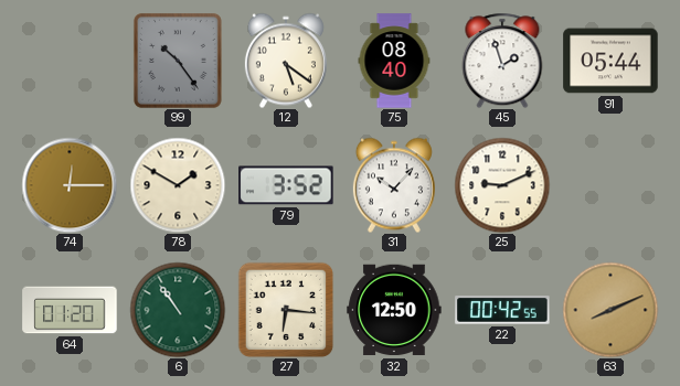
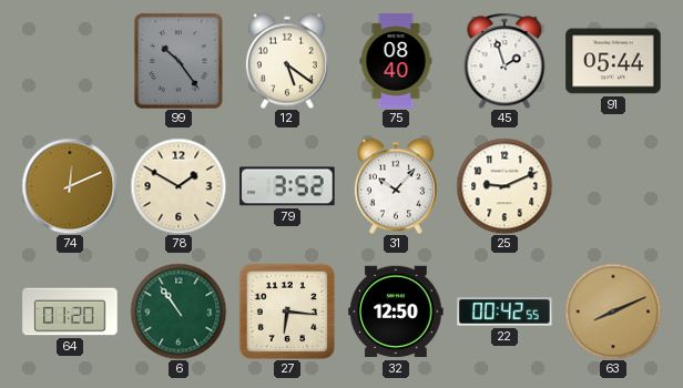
74: 12:15 -> 12:11 (70, 186)
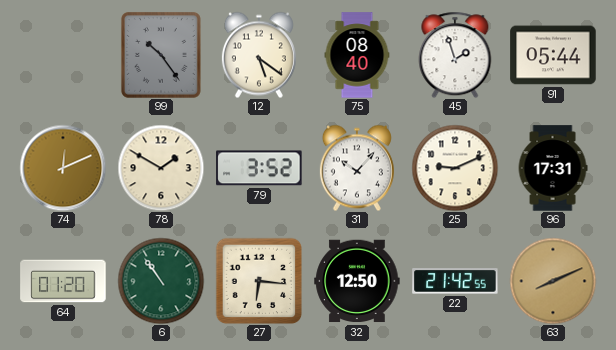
96: none -> 17:31 (553, 168)
22: 00:42 -> 21:42 (455, 281)
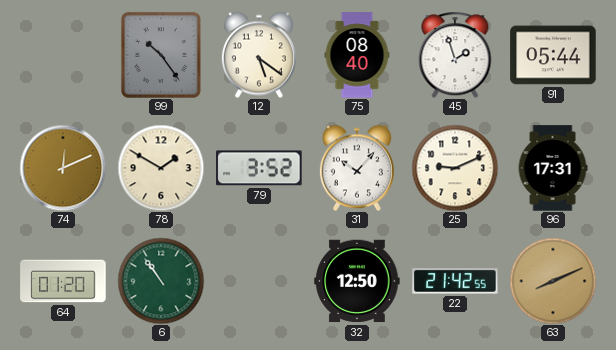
27: 6:16 -> none (259, 281)
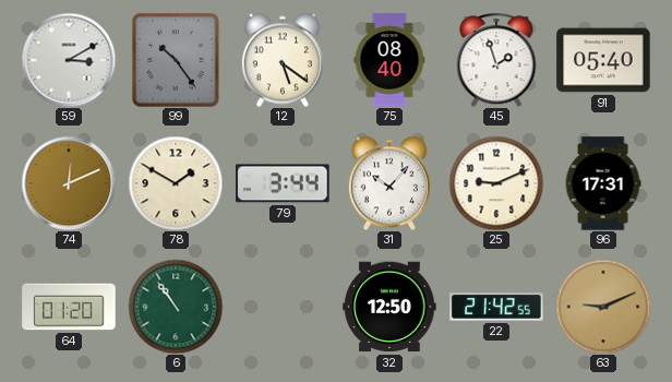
59: none -> 3:10 (69, 60)
91: 05:44 -> 05:40 (603, 60)
79: 3:52 -> 3:44 (283, 183)
63: 8:11 -> 9:11 (603, 307)
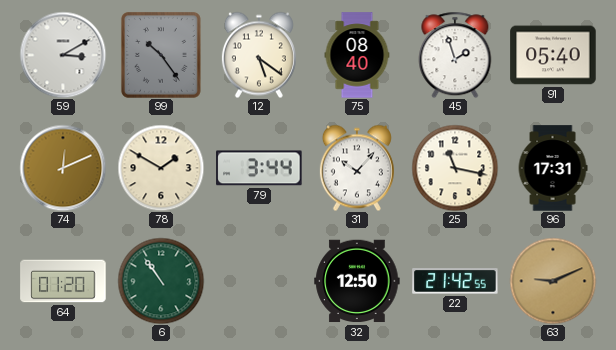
25: 9:11 -> 11:17 (455, 168)
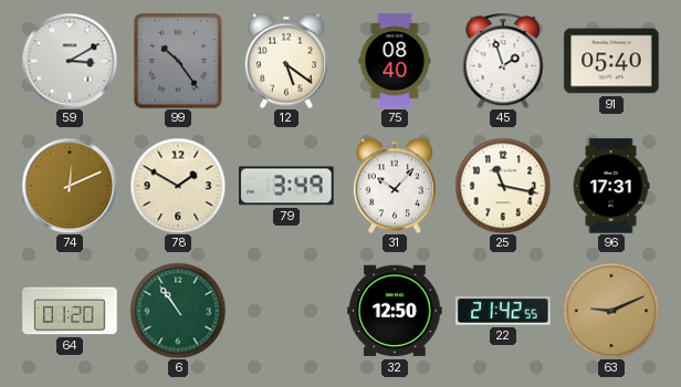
79: 3:44 -> 3:49 (286, 186)
